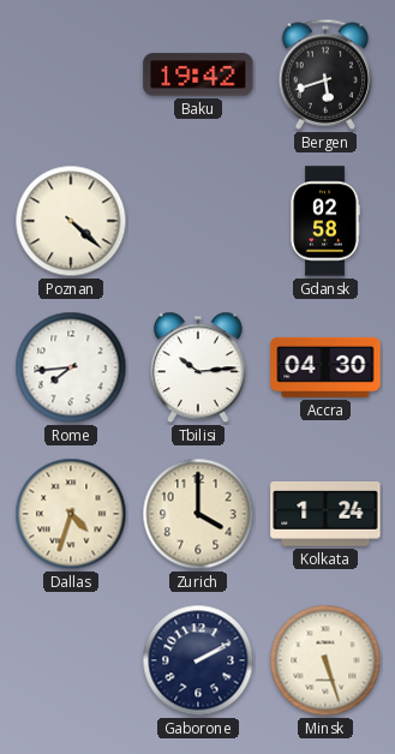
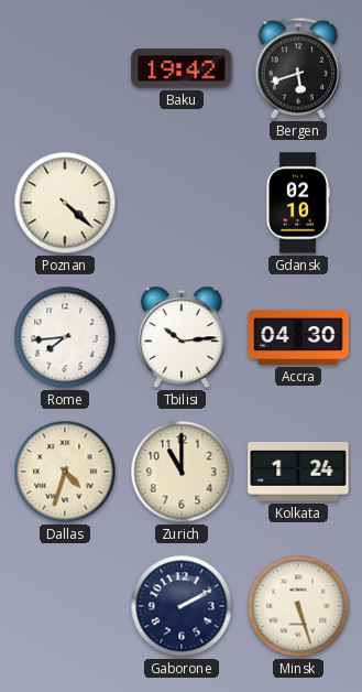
Gdansk: 02:58 -> 02:10 (298, 203)
Zurich: 4:00 -> 11:00 (182, 472)
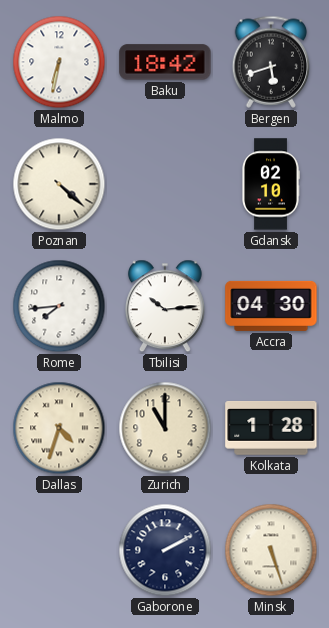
Malmo: none -> 6:32 (59, 62)
Baku: 19:42 -> 18:42 (165, 62)
Kolkata: 1:24 -> 1:28 (271, 429)
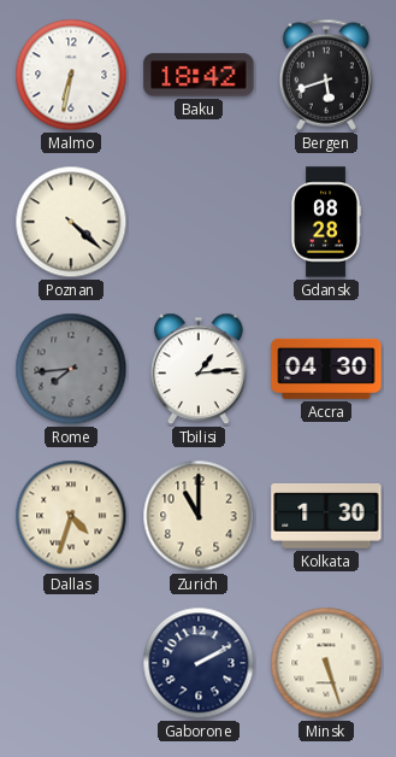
Gdansk: 02:10 -> 08:28 (326, 222)
Rome dial: white -> grey (71, 369)
Tbilisi: 10:14 -> 1:14 (199, 369)
Kolkata: 1:28 -> 1:30 (326, 517)
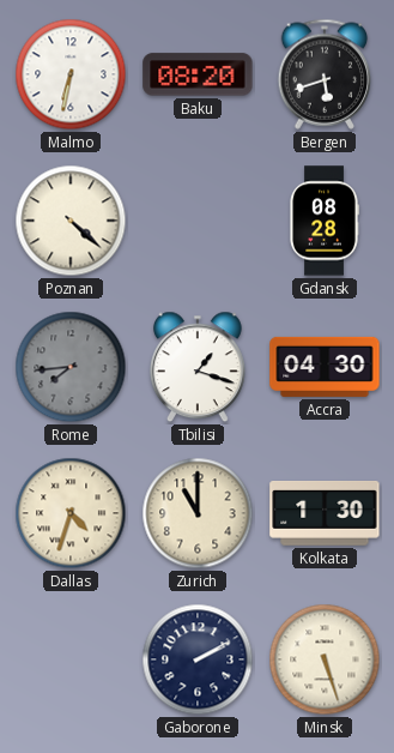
Baku: 18:42 -> 08:20 (198, 74)
Tbilisi: 1:14 -> 1:18 (198, 367)
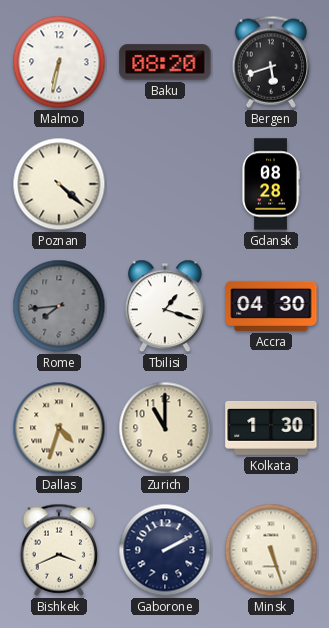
Bishkek: none -> 3:41 (59, 550)
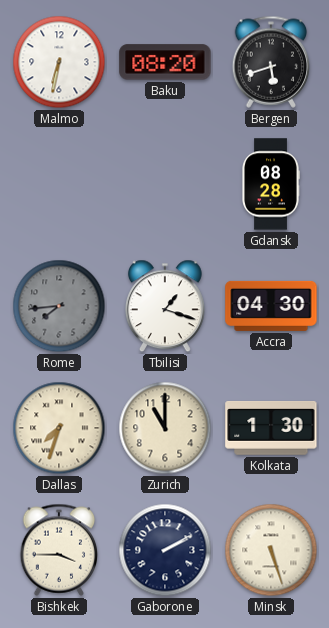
Poznan: 4:22 -> none (59, 184)
Dallas: 4:33 -> 7:33 (59, 428)
Bishkek: 3:41 -> 3:45 (59, 550)
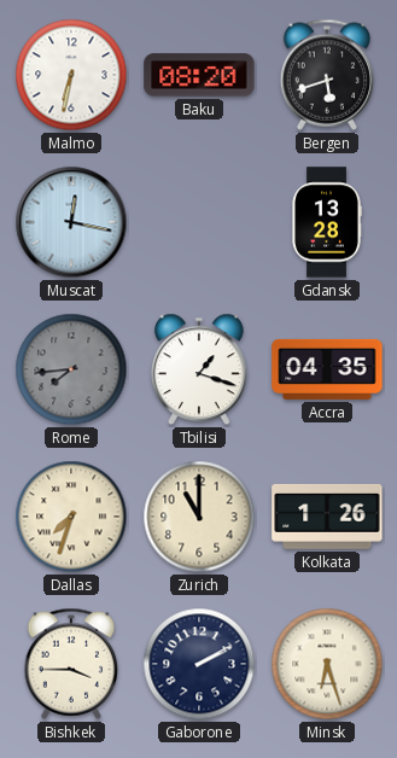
Muscat: none -> 12:17 (71, 222)
Gdansk: 08:28 -> 13:28 (327, 222)
Accra: 04:30 -> 04:35 (327, 369)
Kolkata: 1:30 -> 1:26 (327, 518)
Minsk: 5:27 -> 6:27 (327, 664)
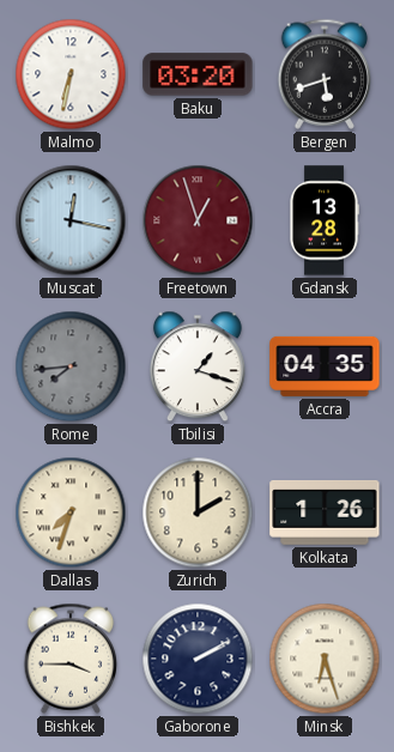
Baku: 08:20 -> 03:20 (198, 74)
Freetown: none -> 12:57 (198, 220)
Zurich: 11:00 -> 2:00 (198, 513)
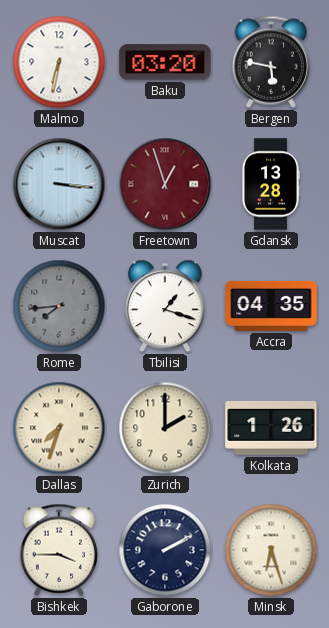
Bergen: 5:42 -> 5:47 (271, 62)
Muscat: 12:17 -> 3:16 (59, 184)
